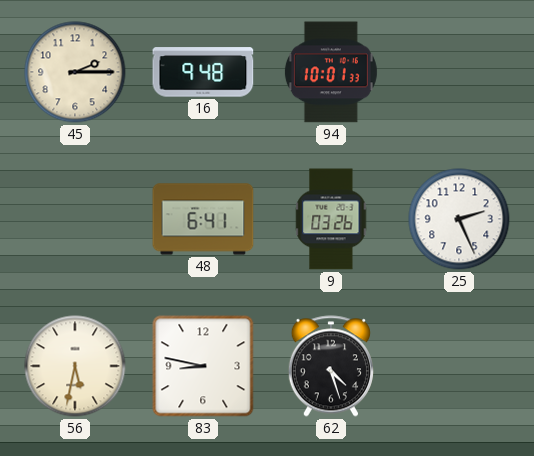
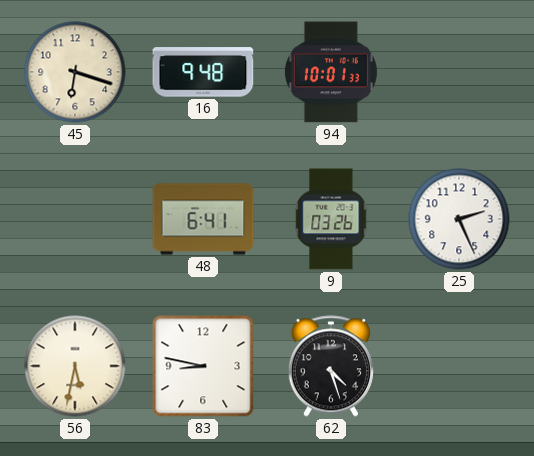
45: 2:15 -> 6:18 (75, 72)
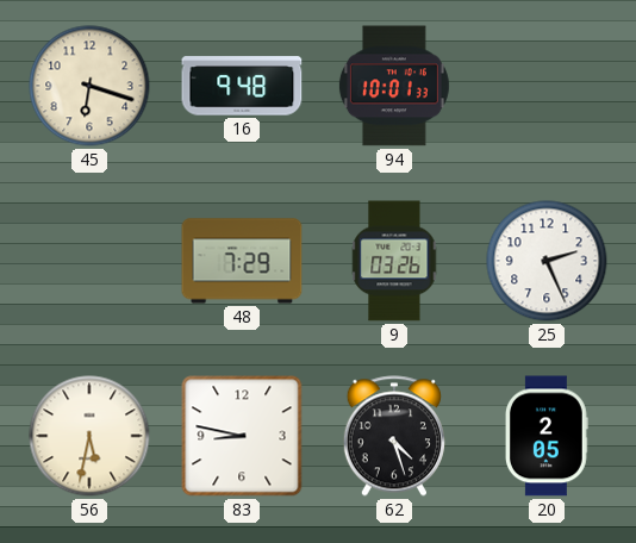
48: 6:41 -> 7:29 (242, 261)
20: none -> 2:05 (548, 436)
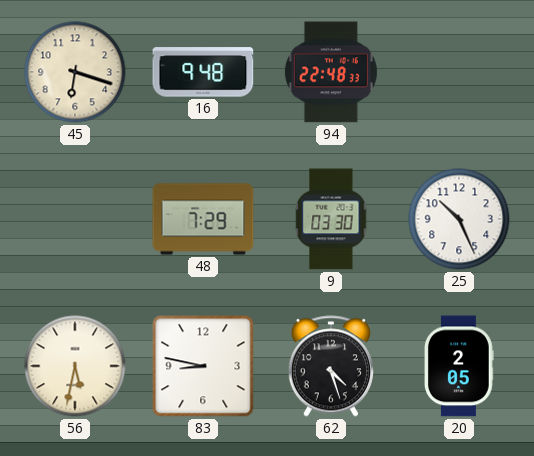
94: 10:01 -> 22:48 (331, 72)
9: 03:26 -> 03:30 (331, 219)
25: 2:26 -> 10:26 (459, 219)
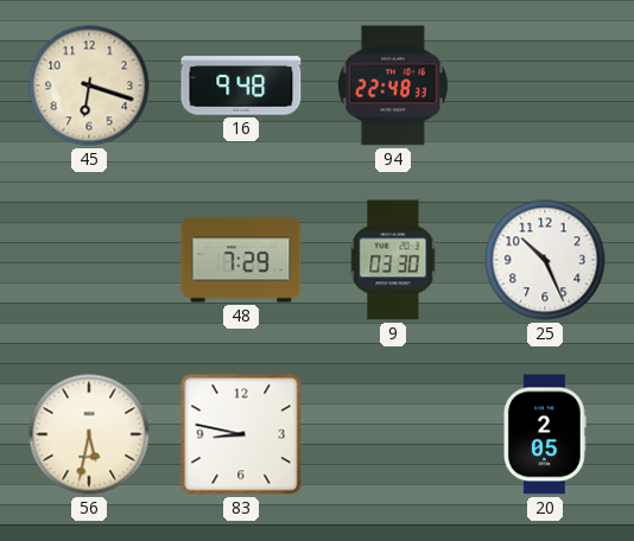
62: 4:27 -> none (331, 366)
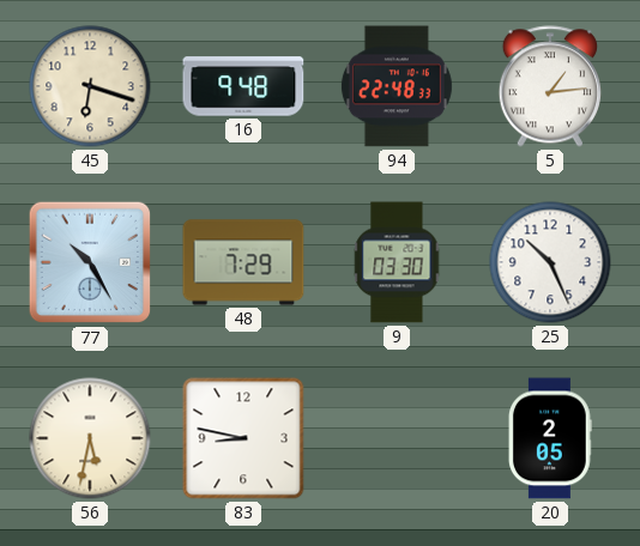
5: none -> 1:14 (550, 86)
77: none -> 10:25 (90, 262)
